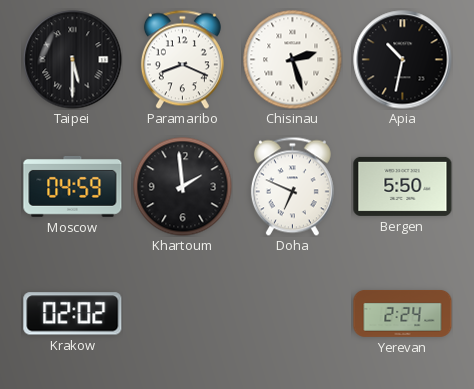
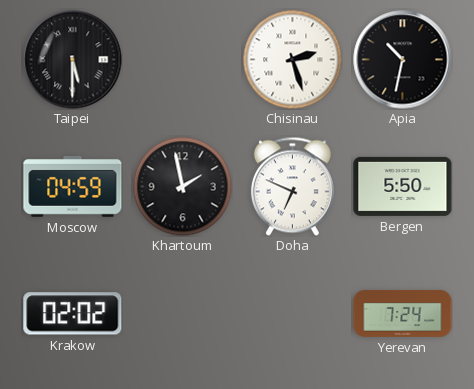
Paramaribo: 8:19 -> none (182, 59)
Khartoum: 1:59 -> 1:58 (183, 187)
Yerevan: 2:24 -> 7:24 (403, 313)
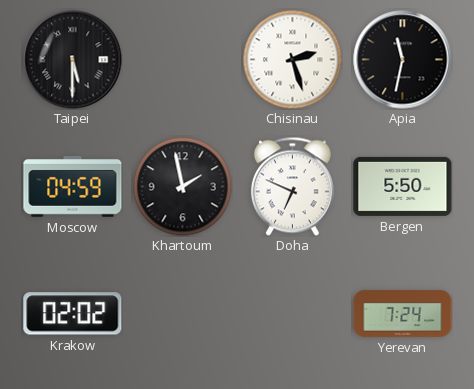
Apia: 10:32 -> 11:32 (403, 60)
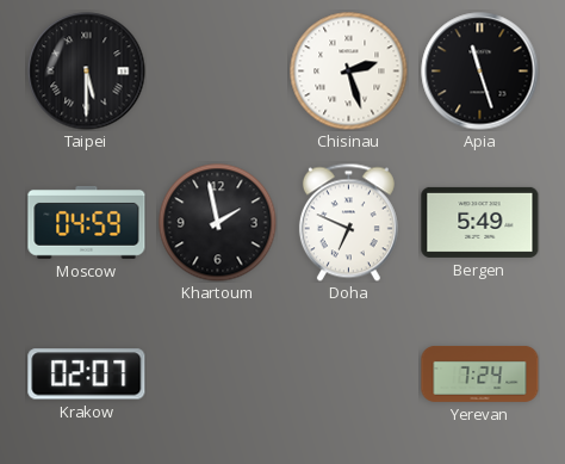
Apia: 11:32 -> 11:27 (480, 72)
Bergen: 5:50 -> 5:49 (480, 222)
Krakow: 02:02 -> 02:07 (87, 375)
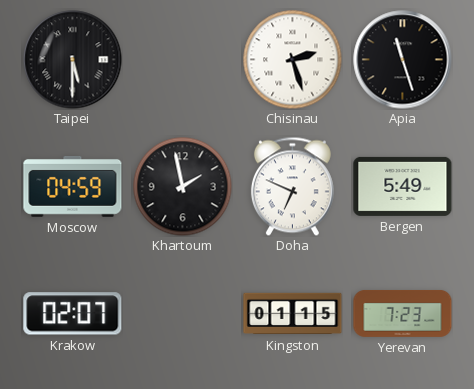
Kingston: none -> 01:15 (293, 314)
Yerevan: 7:24 -> 7:23 (403, 313)
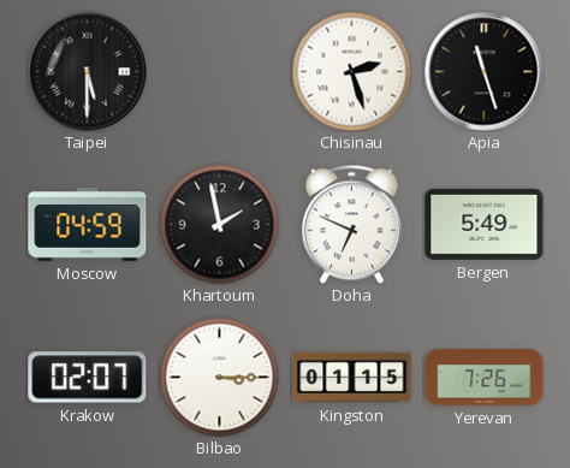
Bilbao: none -> 3:15 (220, 378)
Yerevan: 7:23 -> 7:26 (485, 377)
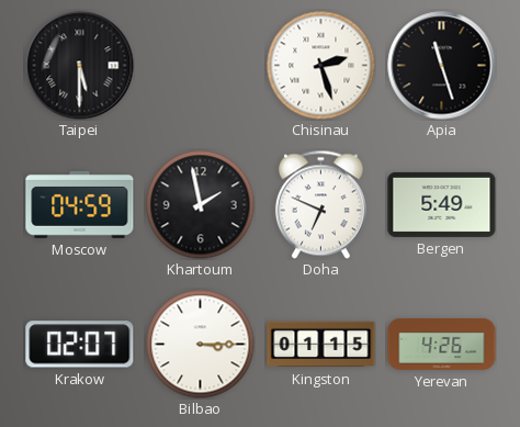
Yerevan: 7:26 -> 4:26 (442, 344)
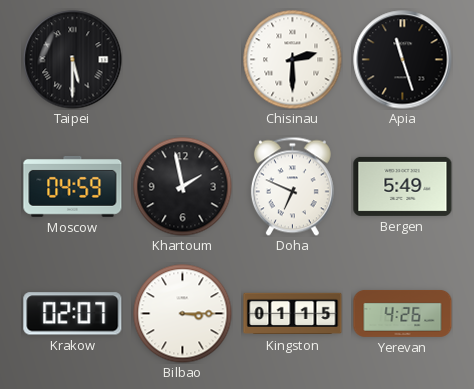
Chisinau: 2:27 -> 2:30 (293, 60)
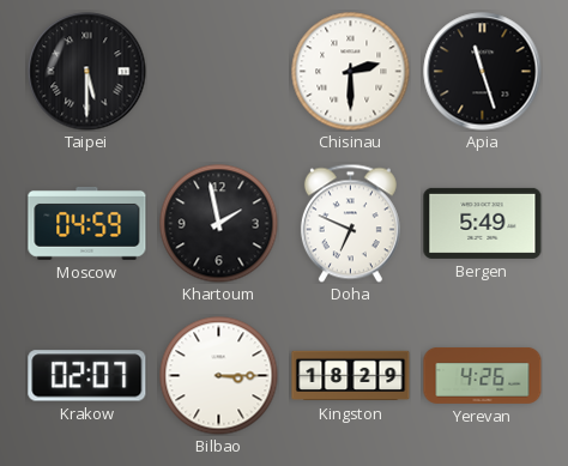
Kingston: 01:15 -> 18:29 (351, 376)
